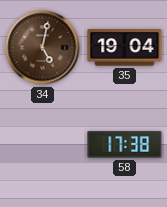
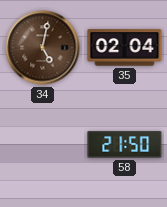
35: 19:04 -> 02:04 (125, 48)
58: 17:38 -> 21:50 (125, 145)
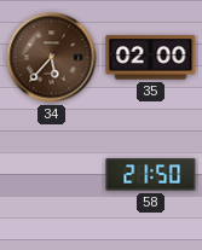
34: 5:02 -> 5:37 (52, 58)
35: 02:04 -> 02:00 (151, 58)
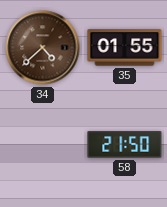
34: 5:37 -> 4:38 (43, 48)
35: 02:00 -> 01:55 (125, 48)
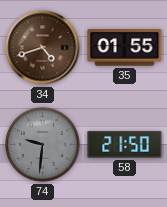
34: 4:38 -> 4:42 (43, 48)
74: none -> 9:31 (43, 145)
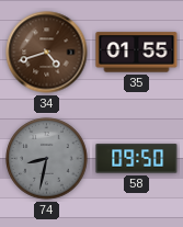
74: 9:31 -> 8:32 (47, 159)
58: 21:50 -> 09:50 (137, 159)
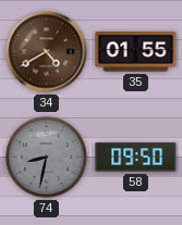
34: 4:42 -> 4:40 (47, 52)
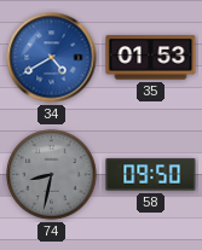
34 dial: brown -> blue (52, 58)
35: 01:55 -> 01:53 (151, 58)
